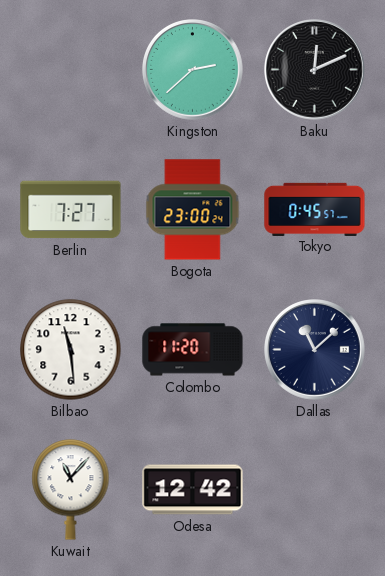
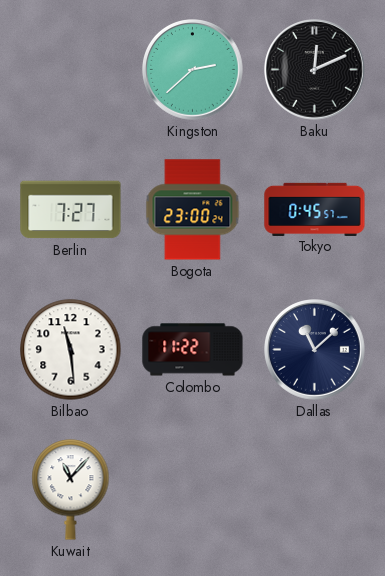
Colombo: 11:20 -> 11:22 (193, 350)
Odesa: 12:42 -> none (193, 490)
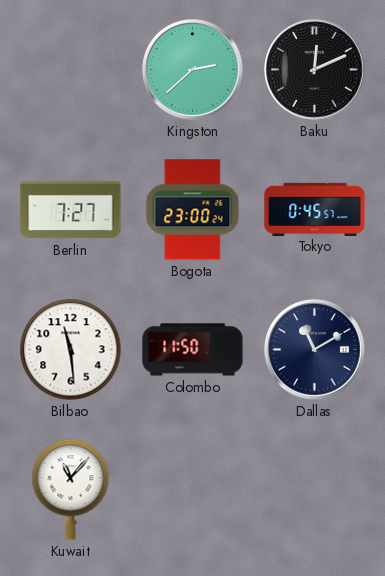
Colombo: 11:22 -> 11:50 (193, 350)
Dallas: 11:08 -> 11:10 (315, 350)
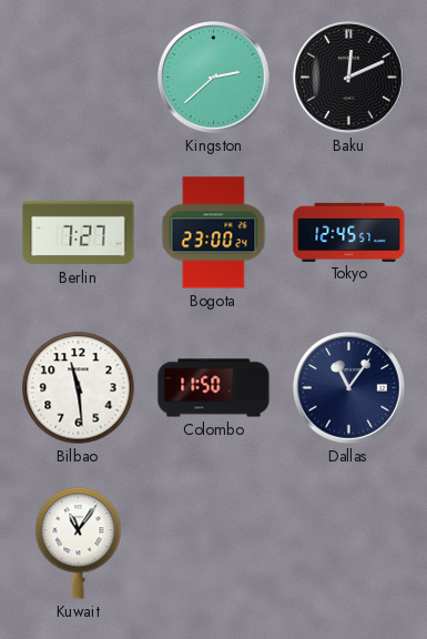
Tokyo: 0:45 -> 12:45 (349, 232)
Dallas: 11:10 -> 11:06 (349, 388)
Kuwait: 11:07 -> 11:06 (79, 544)
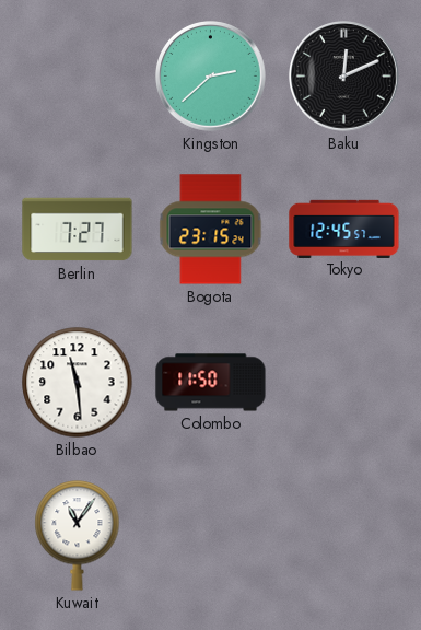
Bogota: 23:00 -> 23:15 (211, 230)
Dallas: 11:06 -> none (349, 388)
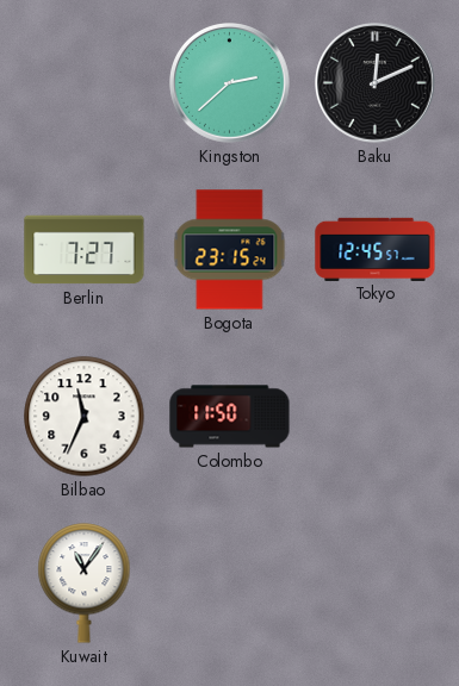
Bilbao: 11:29 -> 11:34 (85, 417)
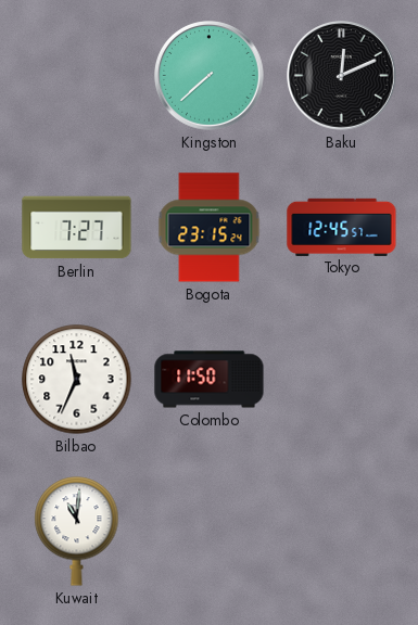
Kingston: 2:38 -> 7:38 (210, 76)
Kuwait: 11:06 -> 11:01 (77, 532)
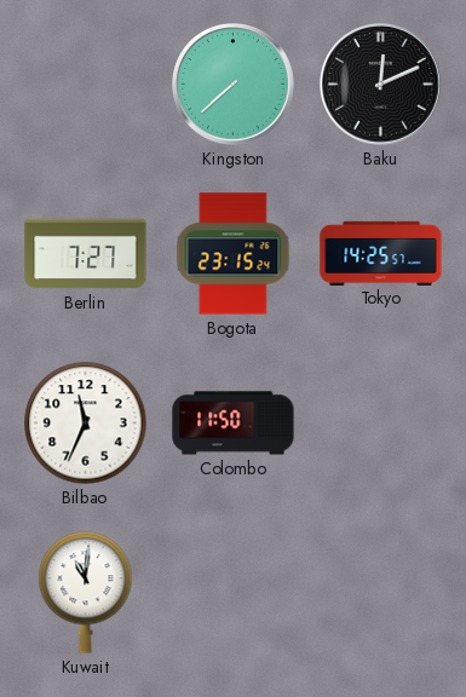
Tokyo: 12:45 -> 14:25 (381, 253)
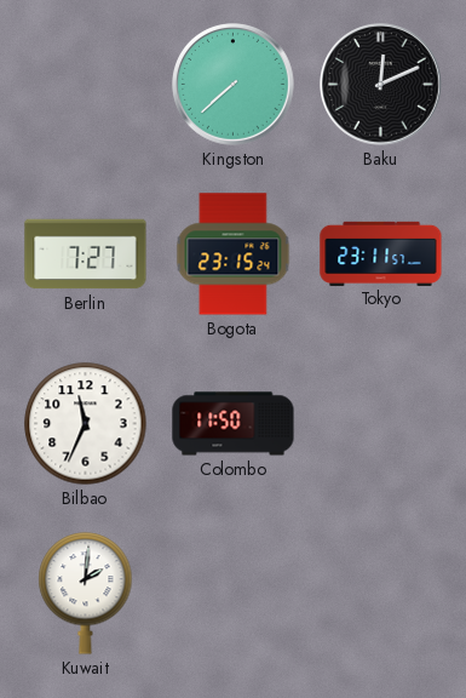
Tokyo: 14:25 -> 23:11 (381, 253)
Kuwait: 11:01 -> 2:01 (86, 594)
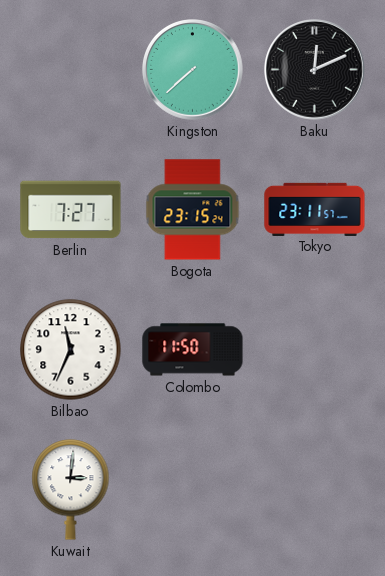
Kuwait: 2:01 -> 3:01 (71, 490)
